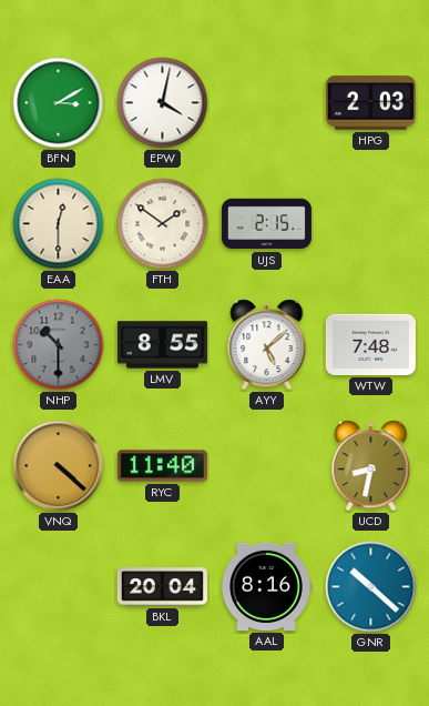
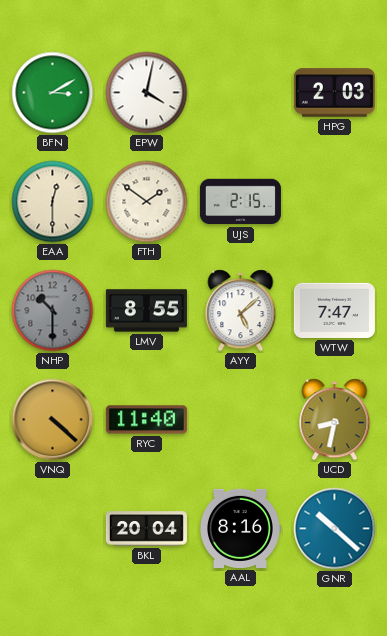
WTW: 7:48 -> 7:47 (334, 310)
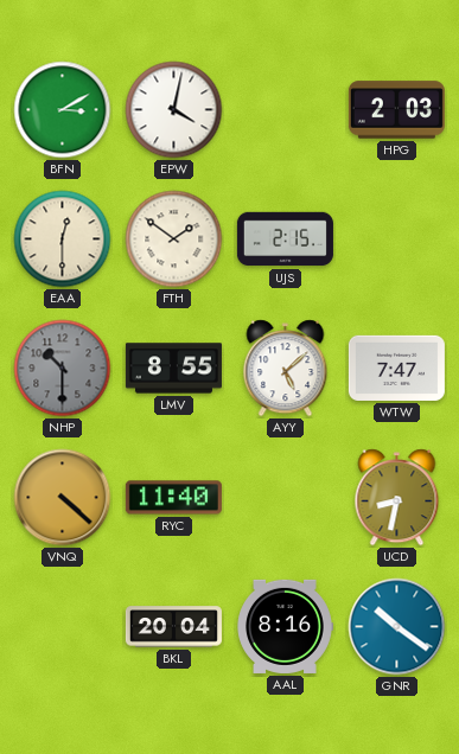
GNR: 10:22 -> 10:21 (397, 627)
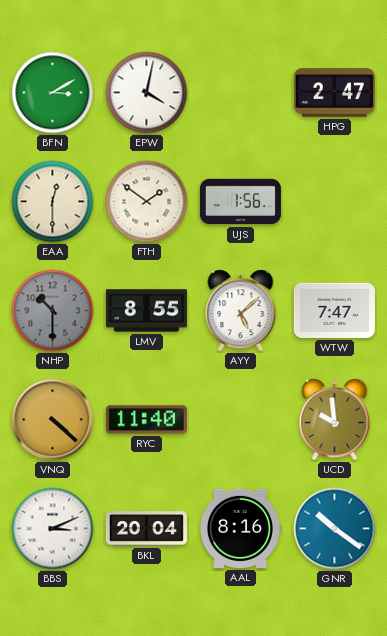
HPG: 2:03 -> 2:47 (334, 93)
UJS: 2:15 -> 1:56 (240, 202)
UCD: 8:32 -> 9:59 (335, 420)
BBS: none -> 3:11 (53, 529)
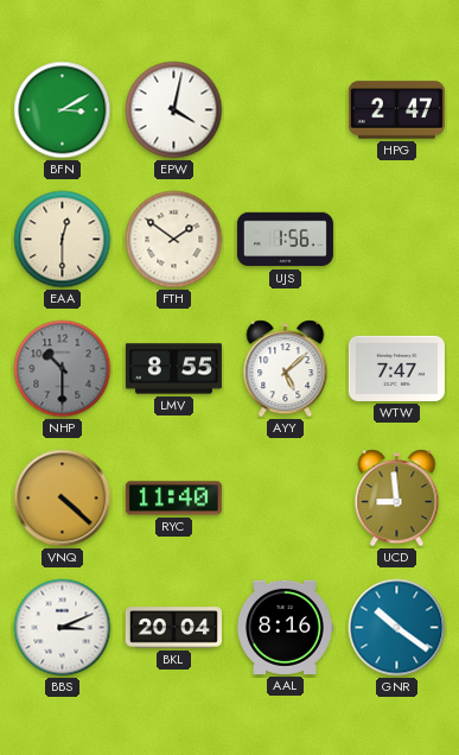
UCD: 9:59 -> 8:59 (397, 499)
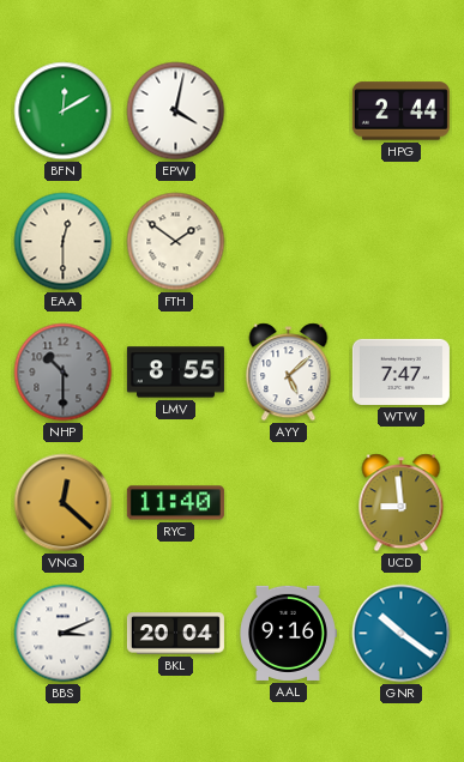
BFN: 3:10 -> 12:10 (64, 111)
HPG: 2:47 -> 2:44 (400, 111)
UJS: 1:56 -> none (285, 240)
VNQ: 4:22 -> 12:22 (64, 503)
AAL: 8:16 -> 9:16 (288, 633)
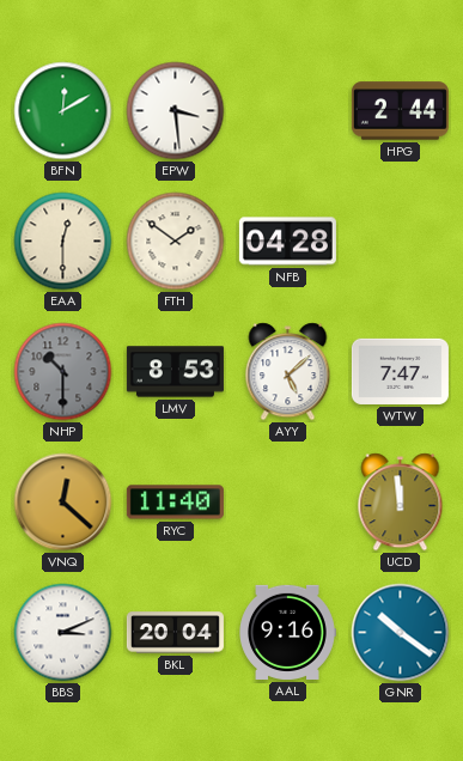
EPW: 4:02 -> 3:29 (176, 111)
NFB: none -> 04:28 (287, 242)
LMV: 8:55 -> 8:53 (175, 372)
UCD: 8:59 -> 11:59 (401, 503)
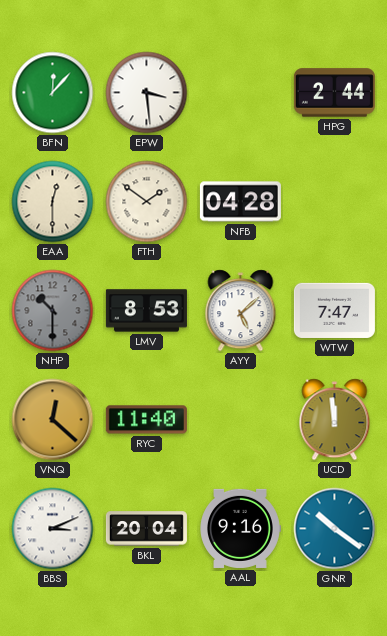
BFN: 12:10 -> 12:07 (53, 93)
